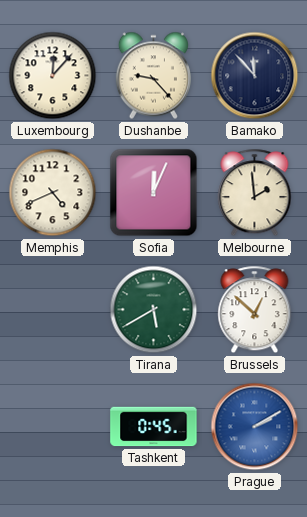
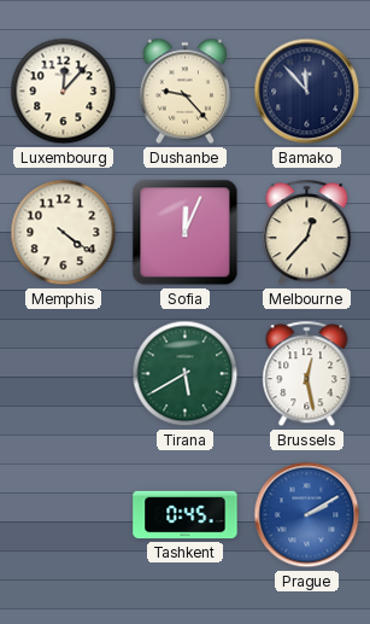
Memphis: 4:41 -> 4:21 (64, 233)
Melbourne: 1:59 -> 12:37 (307, 233)
Brussels: 12:52 -> 12:28 (307, 374)
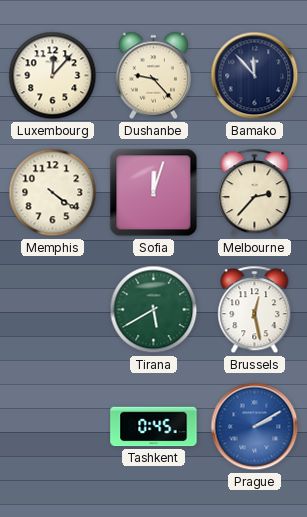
Sofia: 12:04 -> 12:03 (154, 193)
Melbourne: 12:37 -> 2:37 (255, 193)
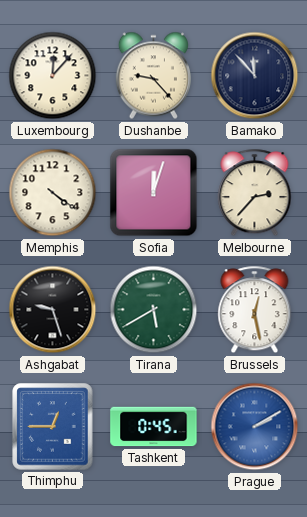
Ashgabat: none -> 9:27 (53, 310)
Thimphu: none -> 12:45 (53, 427)
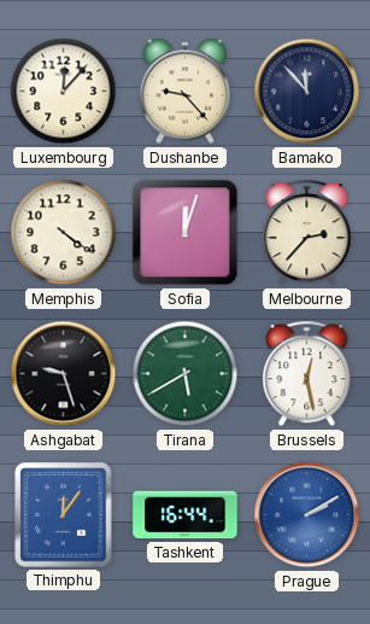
Thimphu: 12:45 -> 12:06 (64, 515)
Tashkent: 0:45 -> 16:44 (186, 515)
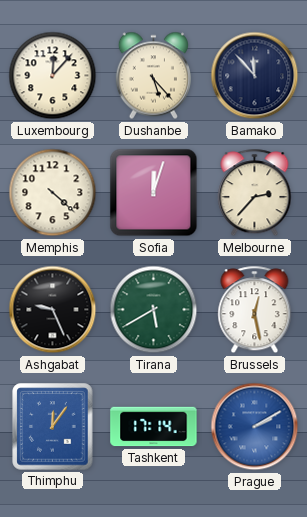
Dushanbe: 9:23 -> 5:23 (153, 76)
Memphis: 4:21 -> 4:22 (53, 193)
Ashgabat: 9:27 -> 9:26 (53, 310)
Tashkent: 16:44 -> 17:14 (154, 427)
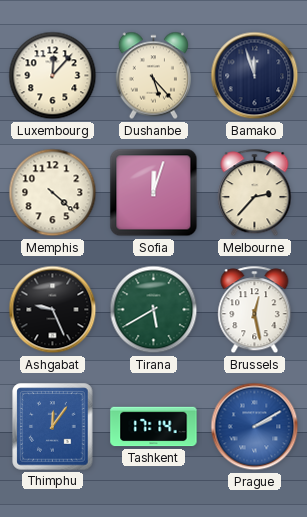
Bamako: 11:53 -> 11:57 (255, 76)
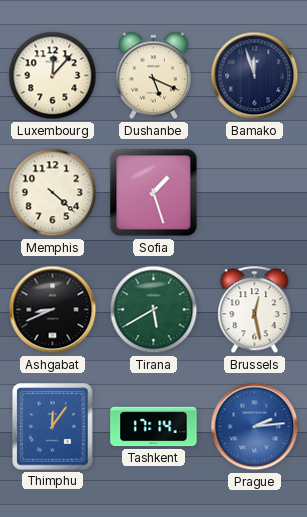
Dushanbe: 5:23 -> 5:19 (153, 76)
Sofia: 12:03 -> 1:27 (154, 193)
Melbourne: 2:37 -> none (255, 193)
Ashgabat: 9:26 -> 8:41 (53, 310)
Prague: 2:10 -> 2:14 (255, 427)
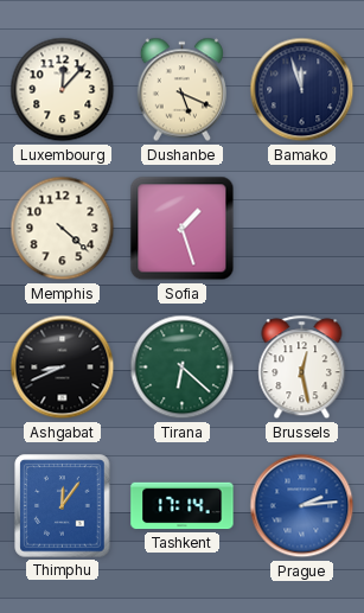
Tirana: 5:40 -> 6:22 (183, 368)
